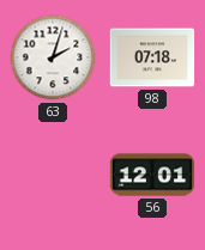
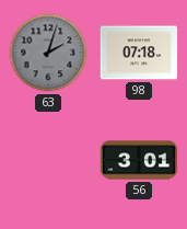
63 dial: white -> grey (48, 53)
56: 12:01 -> 3:01 (139, 160)
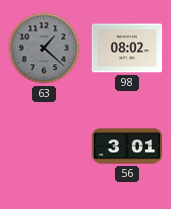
63: 2:03 -> 1:22 (44, 48)
98: 07:18 -> 08:02 (127, 48)
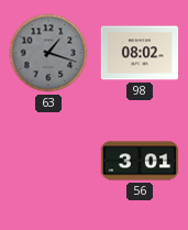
63: 1:22 -> 1:18 (48, 53)
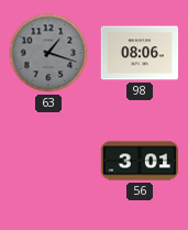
98: 08:02 -> 08:06 (140, 53)
